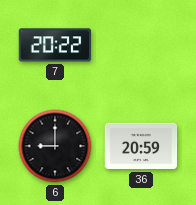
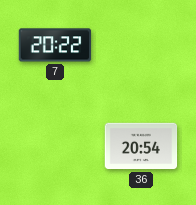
6: 9:00 -> none (55, 146)
36: 20:59 -> 20:54 (141, 146)
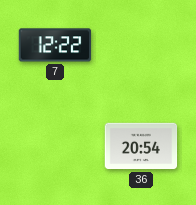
7: 20:22 -> 12:22 (55, 45)
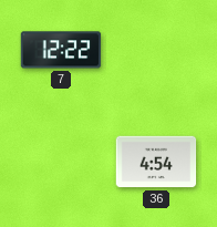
36: 20:54 -> 4:54 (156, 162)
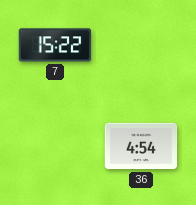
7: 12:22 -> 15:22 (55, 45)
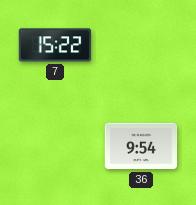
36: 4:54 -> 9:54 (141, 146)
